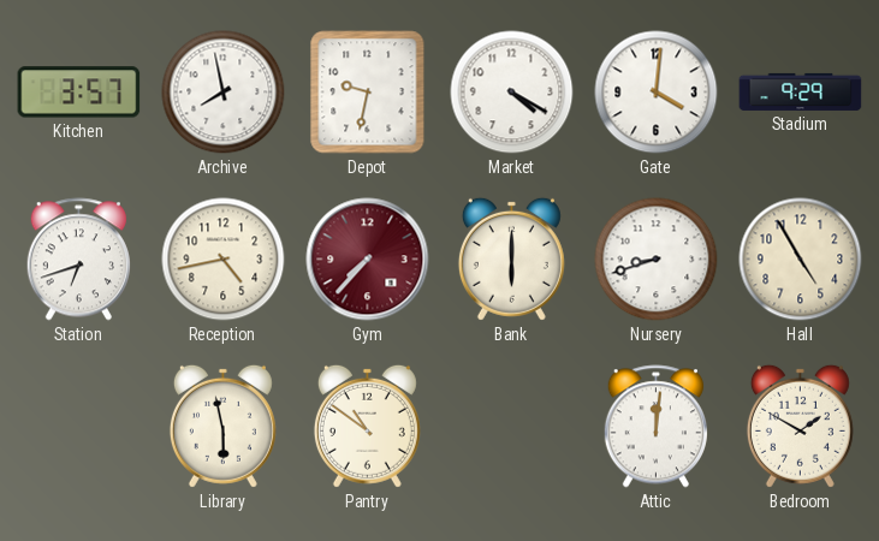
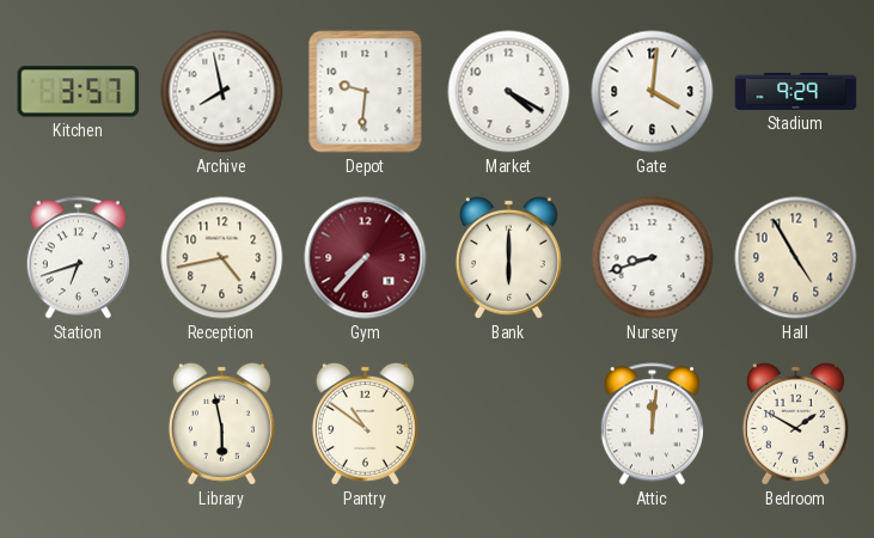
Depot: 9:32 -> 9:31 (366, 92)
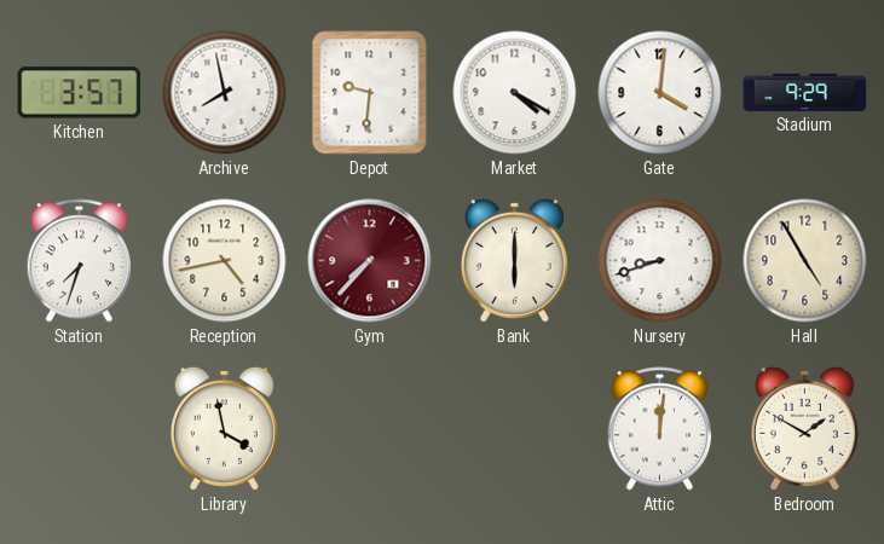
Station: 6:42 -> 7:33 (79, 261)
Library: 5:58 -> 3:58 (224, 428)
Pantry: 10:51 -> none (365, 423)
